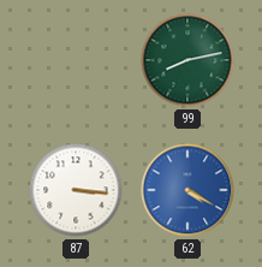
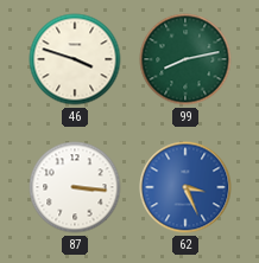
46: none -> 3:48 (75, 59)
62: 4:20 -> 3:26 (185, 187)
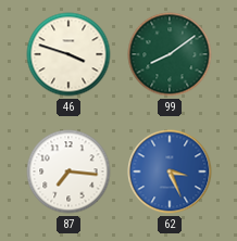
99: 8:13 -> 8:09 (170, 54)
87: 3:16 -> 7:16 (68, 172)
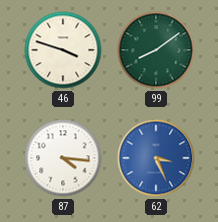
87: 7:16 -> 4:16 (63, 158)
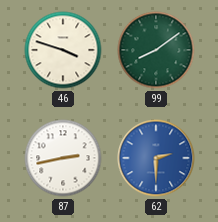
87: 4:16 -> 2:43 (63, 158)
62: 3:26 -> 2:30 (156, 158)
